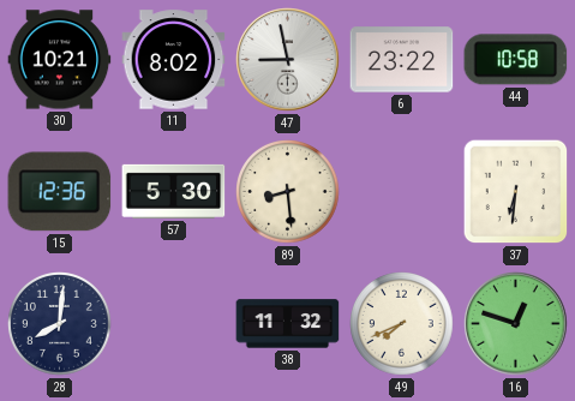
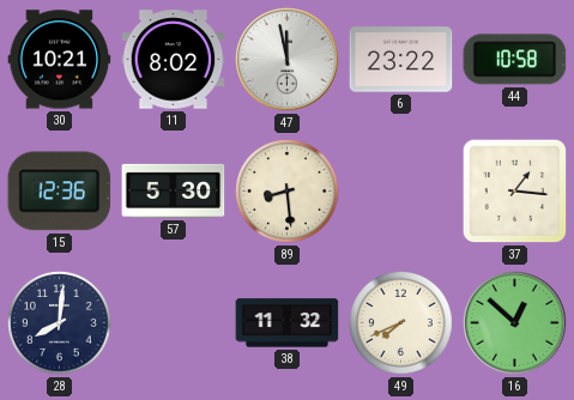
47: 8:58 -> 11:58 (288, 60)
37: 6:31 -> 1:16 (515, 192)
16: 12:48 -> 12:52 (515, 323)
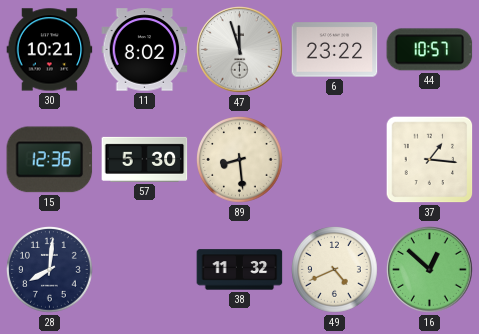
47: 11:58 -> 11:57 (240, 50)
44: 10:58 -> 10:57 (430, 50)
49: 7:41 -> 4:41 (335, 270)
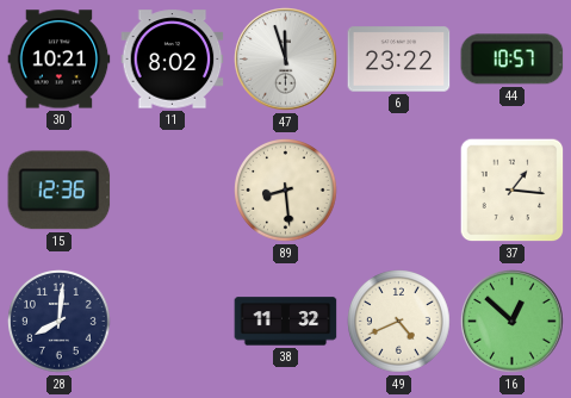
57: 5:30 -> none (145, 159)
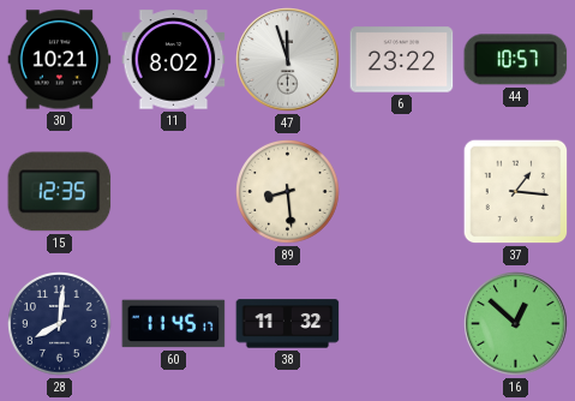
15: 12:36 -> 12:35 (60, 192)
60: none -> 11:45 (174, 324)
49: 4:41 -> none (399, 322)
